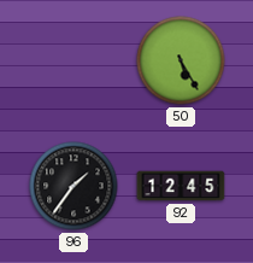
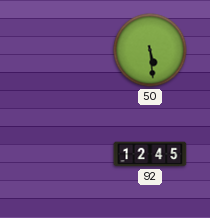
50: 5:25 -> 5:29 (150, 50)
96: 1:36 -> none (73, 186)
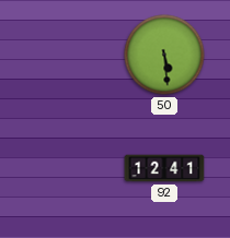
92: 12:45 -> 12:41 (164, 168)
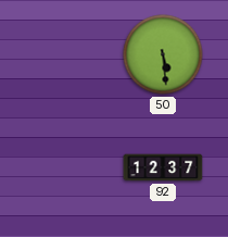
92: 12:41 -> 12:37 (163, 167)
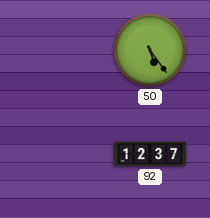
50: 5:29 -> 5:24 (150, 50)
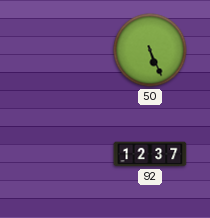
50: 5:24 -> 5:26 (150, 50)
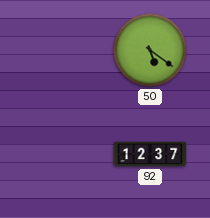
50: 5:26 -> 5:21 (150, 50)
